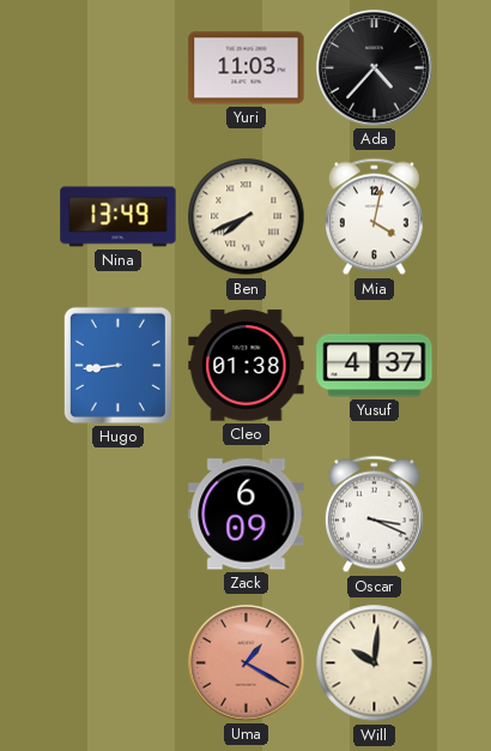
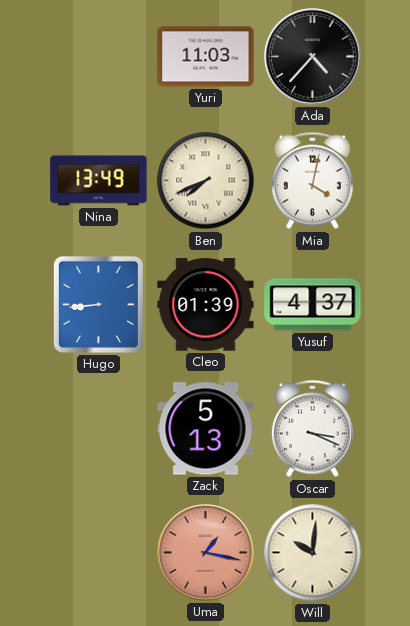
Cleo: 01:38 -> 01:39 (206, 305)
Zack: 6:09 -> 5:13 (206, 429)
Uma: 1:20 -> 1:17 (206, 553)
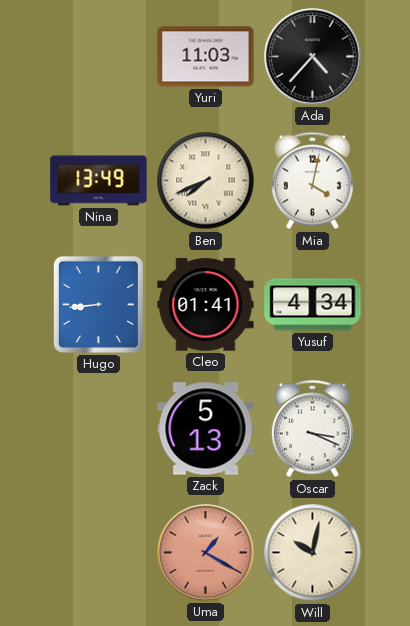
Cleo: 01:39 -> 01:41 (206, 305)
Yusuf: 4:37 -> 4:34 (313, 305)
Uma: 1:17 -> 1:20 (206, 553)
Will: 10:01 -> 10:02 (313, 553)
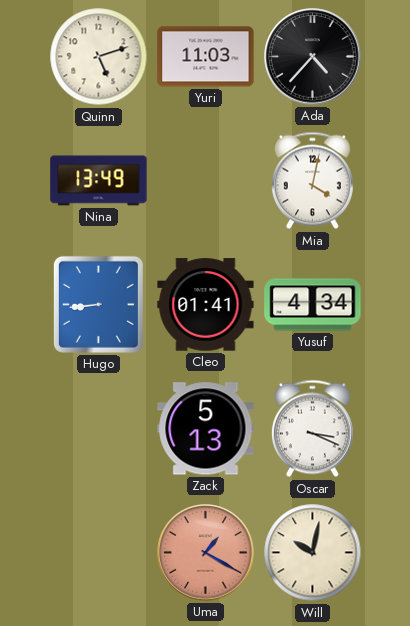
Quinn: none -> 5:12 (99, 57)
Ben: 7:41 -> none (206, 181)
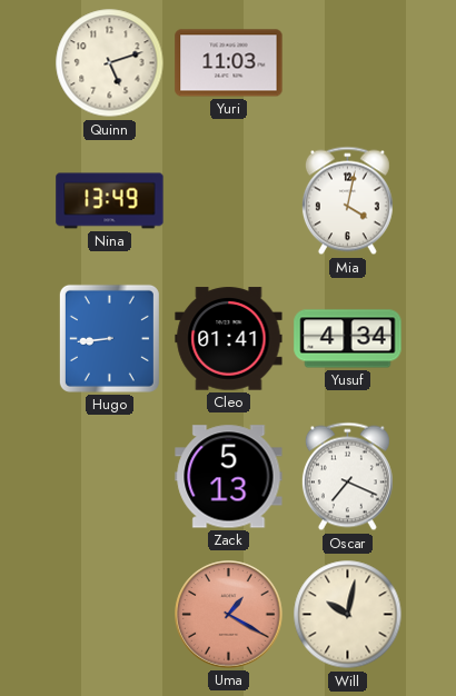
Ada: 4:37 -> none (313, 57)
Oscar: 3:19 -> 7:19 (347, 477)
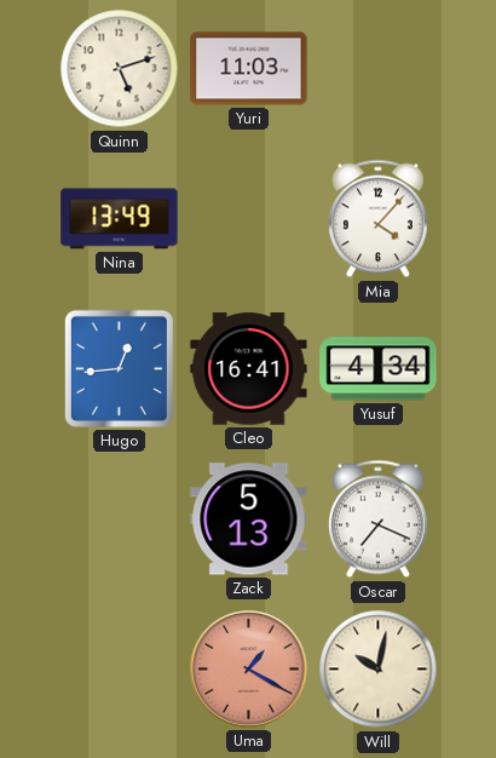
Mia: 4:02 -> 4:07 (377, 219)
Hugo: 8:44 -> 12:44 (119, 368)
Cleo: 01:41 -> 16:41 (249, 369)
